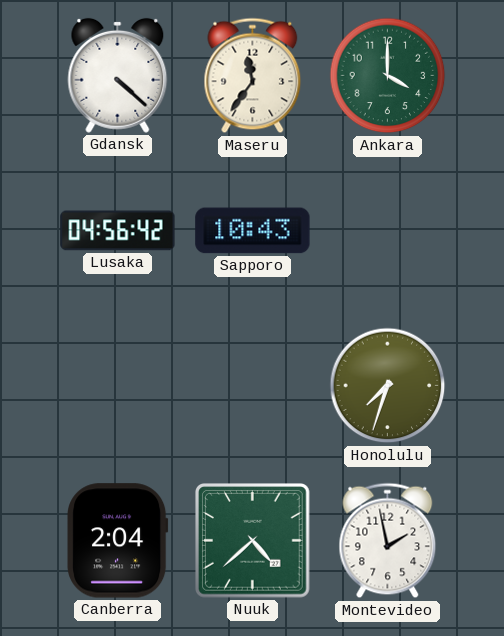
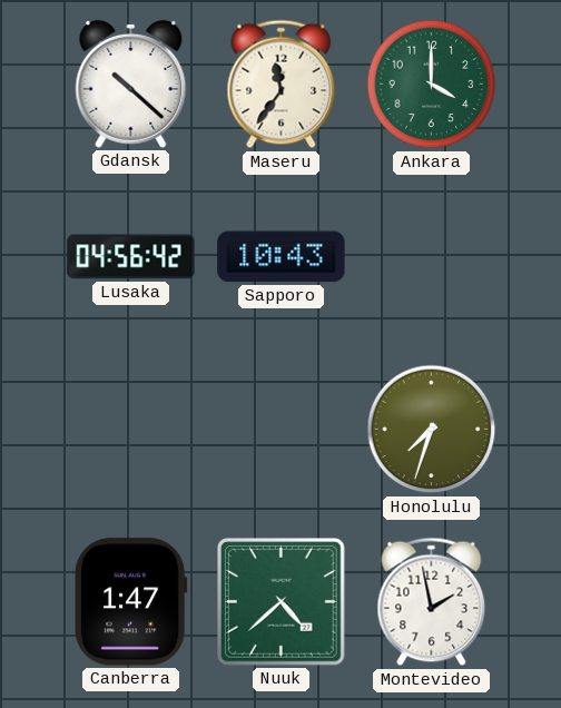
Gdansk: 4:22 -> 10:22 (131, 83)
Canberra: 2:04 -> 1:47 (131, 602)
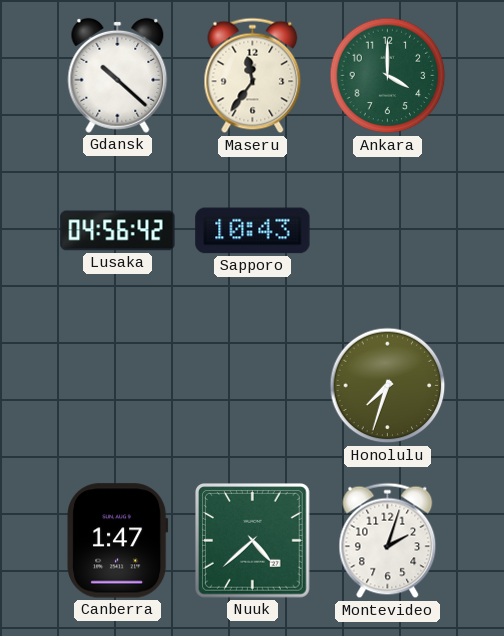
Montevideo: 1:58 -> 2:03 (388, 541)
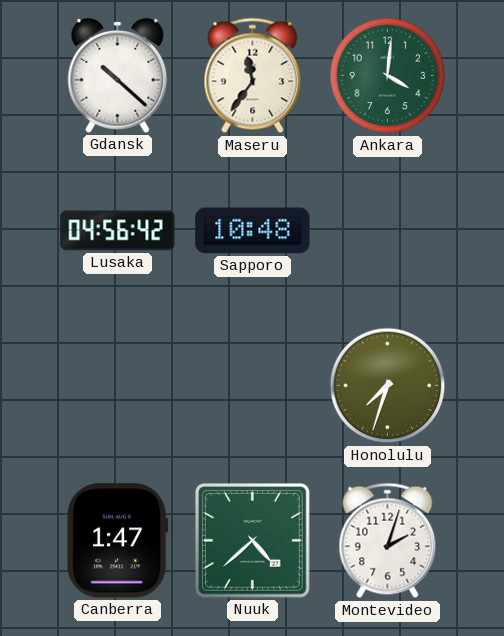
Ankara: 4:00 -> 4:01 (388, 76)
Sapporo: 10:43 -> 10:48 (253, 231)
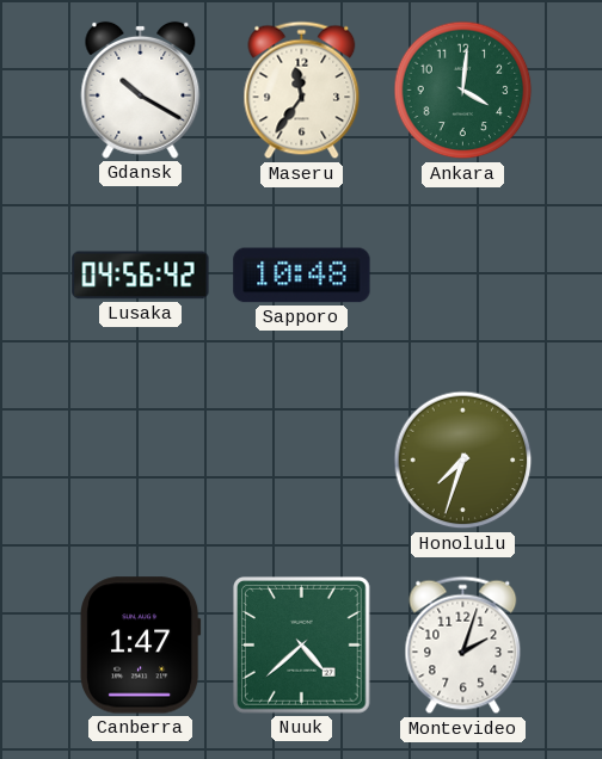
Gdansk: 10:22 -> 10:20 (141, 90)
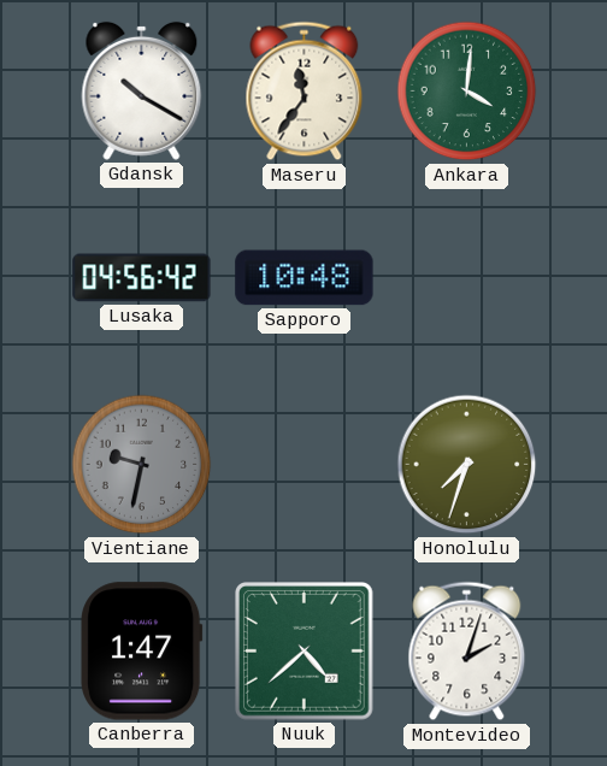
Vientiane: none -> 9:32 (142, 465)
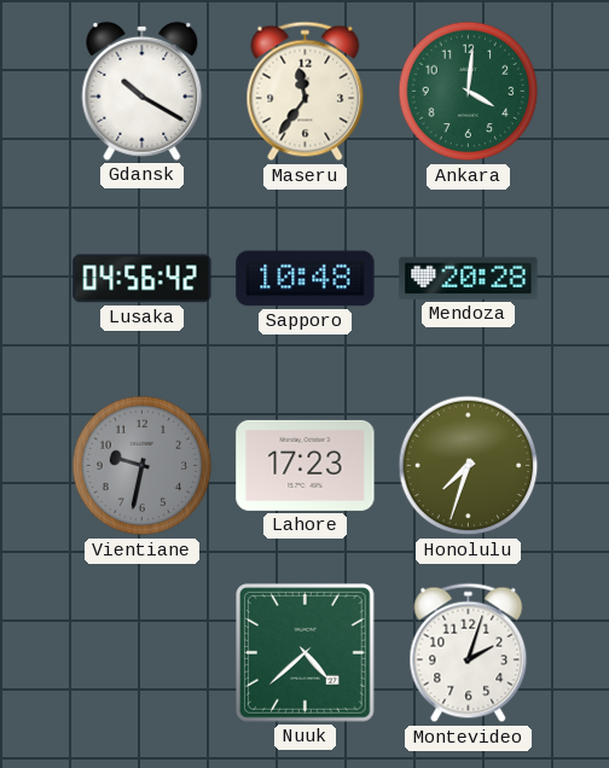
Mendoza: none -> 20:28 (469, 278)
Lahore: none -> 17:23 (306, 465)
Canberra: 1:47 -> none (142, 652)
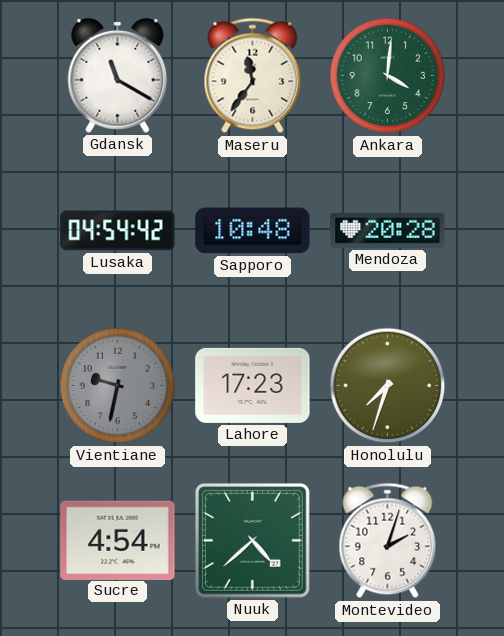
Gdansk: 10:20 -> 11:20 (118, 75)
Lusaka: 04:56 -> 04:54 (118, 231)
Sucre: none -> 4:54 (118, 540)
